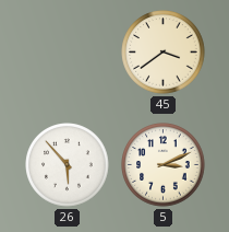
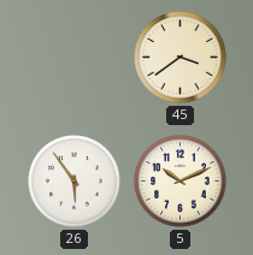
26: 5:53 -> 5:54 (75, 182)
5: 3:11 -> 10:11 (181, 182)
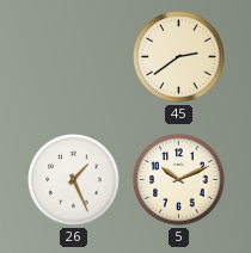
45: 3:39 -> 2:39 (179, 57)
26: 5:54 -> 1:26 (74, 180)
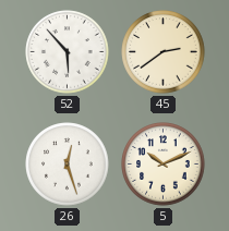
52: none -> 5:53 (68, 52)
26: 1:26 -> 12:27 (68, 165)
